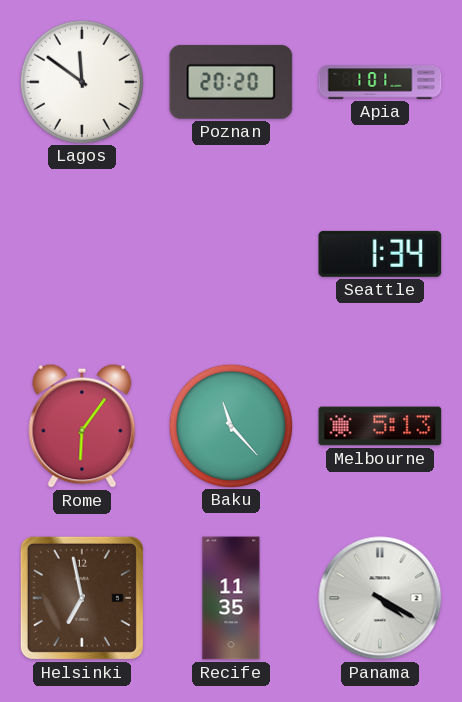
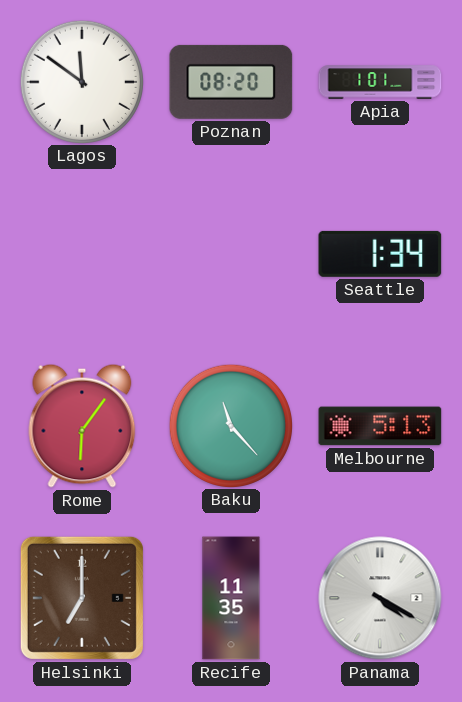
Poznan: 20:20 -> 08:20 (231, 82)
Helsinki: 6:58 -> 7:00 (82, 598)
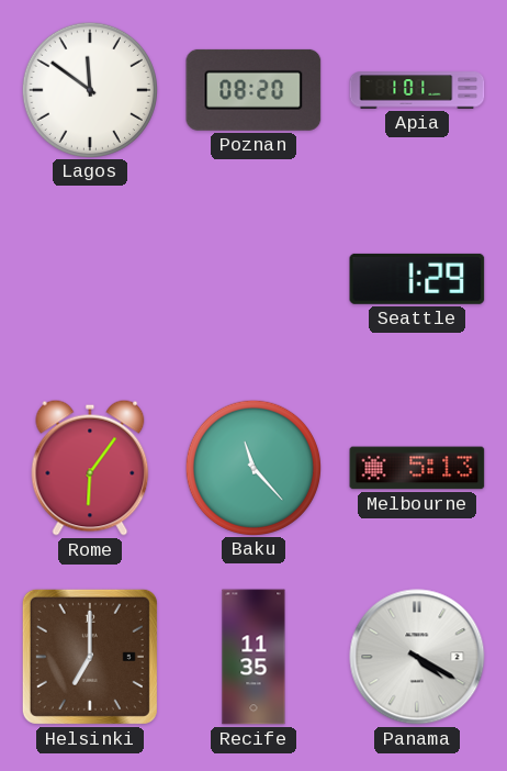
Seattle: 1:34 -> 1:29 (417, 279)
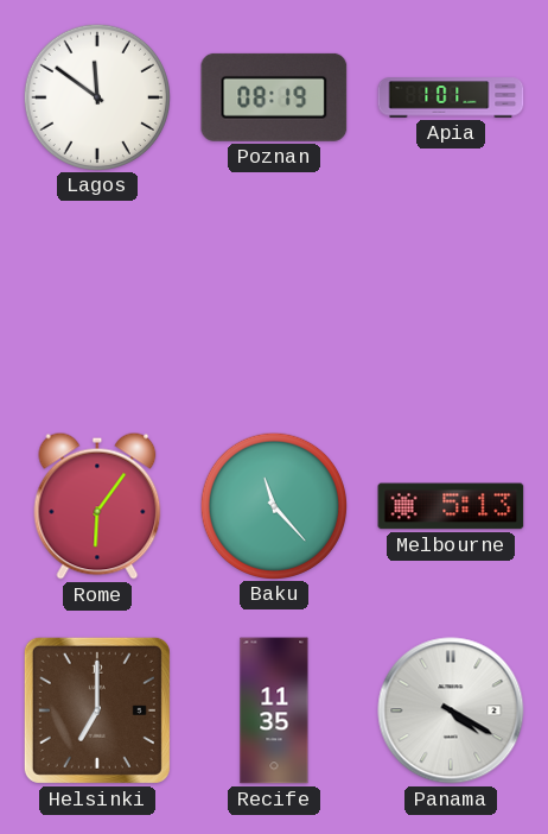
Poznan: 08:20 -> 08:19 (274, 97)
Seattle: 1:29 -> none (417, 279)
